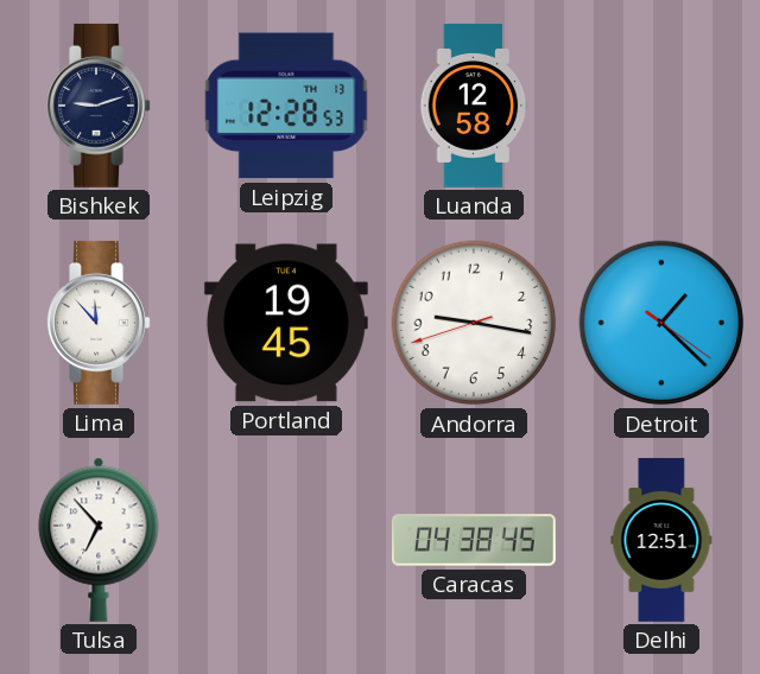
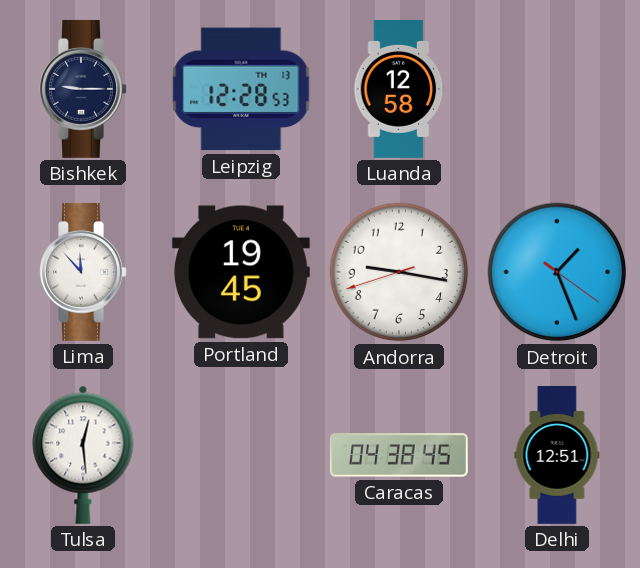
Bishkek: 9:12 -> 9:15 (83, 89)
Detroit: 1:22 -> 1:26 (557, 272)
Tulsa: 6:53 -> 12:29 (83, 455)
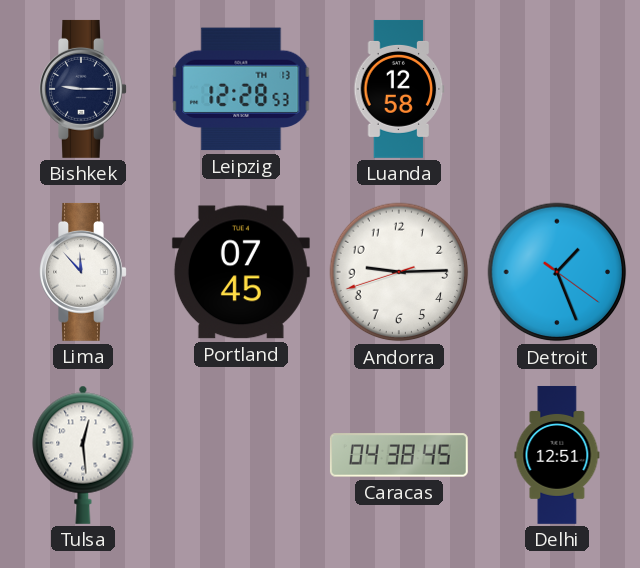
Portland: 19:45 -> 07:45 (241, 272)
Andorra: 9:16 -> 9:14 (399, 272)
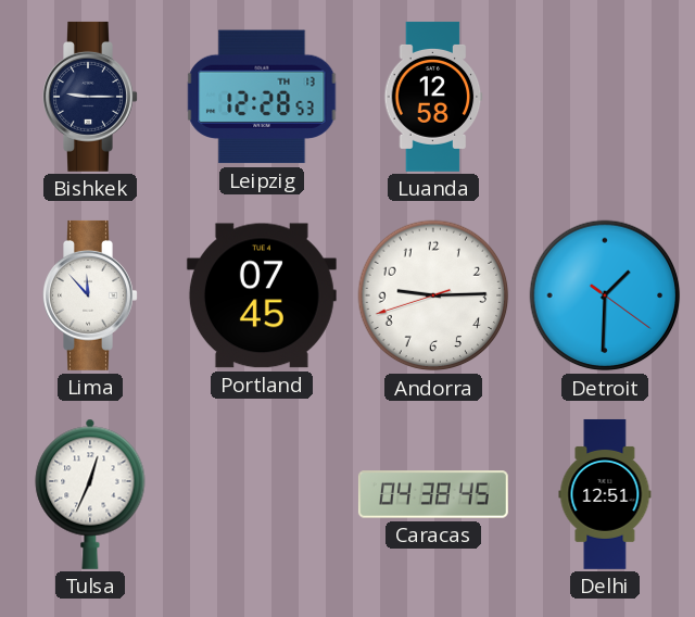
Detroit: 1:26 -> 1:30 (605, 295)
Tulsa: 12:29 -> 12:34 (90, 494)
